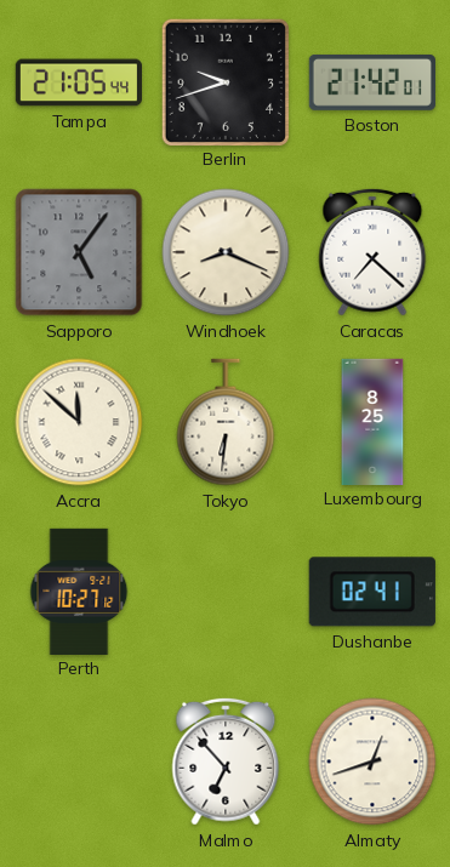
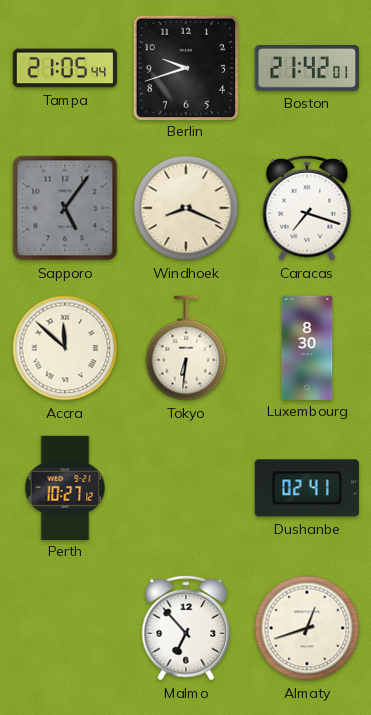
Caracas: 7:22 -> 7:18 (307, 208)
Luxembourg: 8:25 -> 8:30 (307, 347)
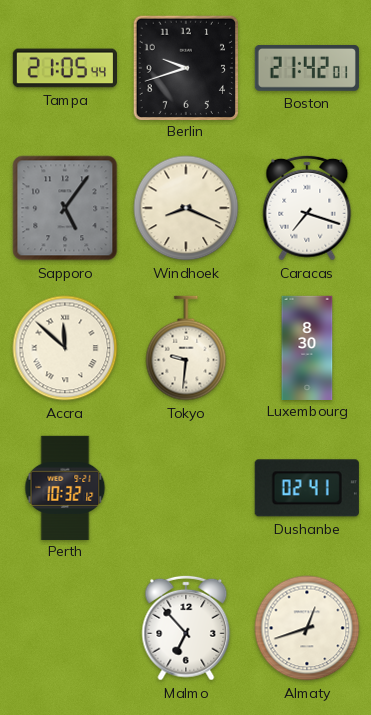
Tokyo: 6:31 -> 9:31 (186, 348)
Perth: 10:27 -> 10:32 (65, 487)
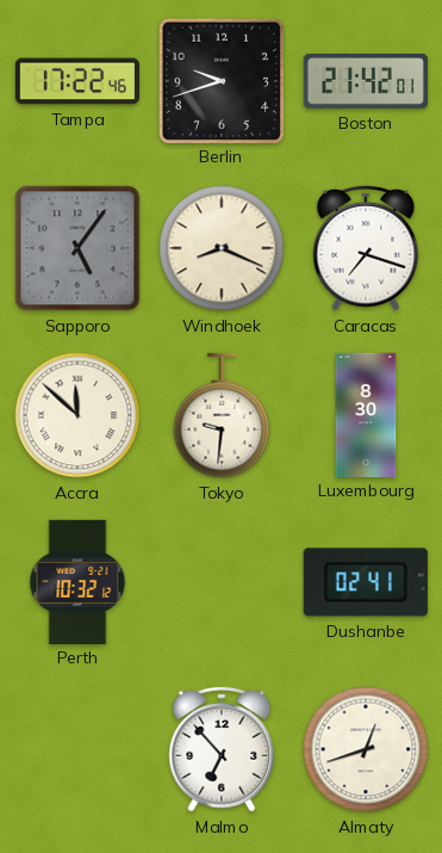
Tampa: 21:05 -> 17:22 (76, 81)
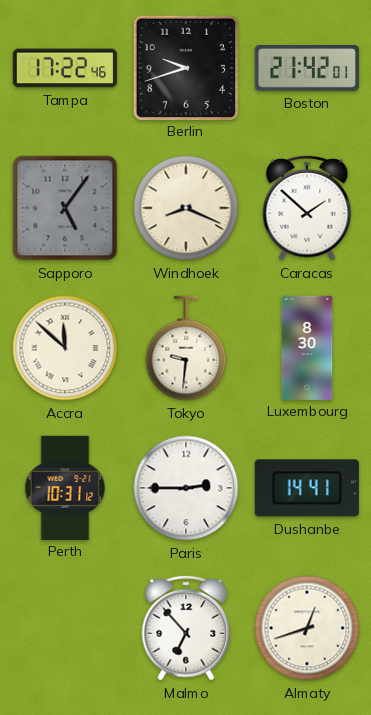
Caracas: 7:18 -> 1:52 (307, 208)
Perth: 10:32 -> 10:31 (65, 487)
Paris: none -> 2:45 (186, 488)
Dushanbe: 02:41 -> 14:41 (307, 488)
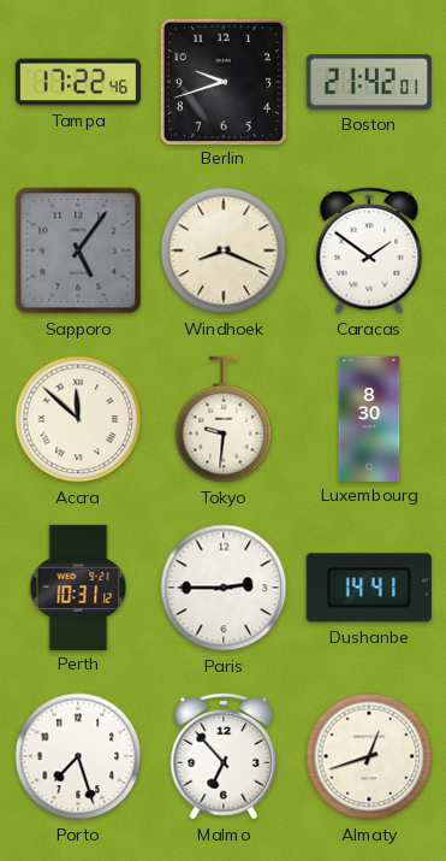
Caracas: 1:52 -> 1:51 (369, 250)
Porto: none -> 7:27 (78, 756)
